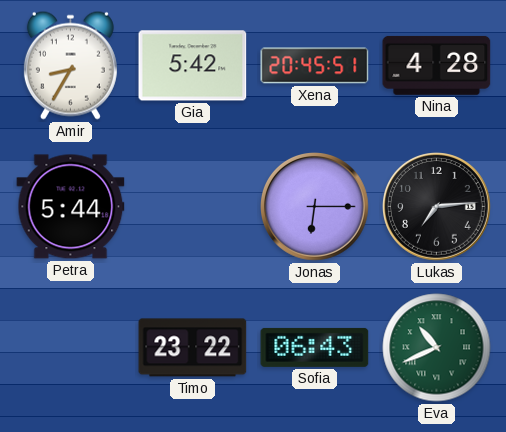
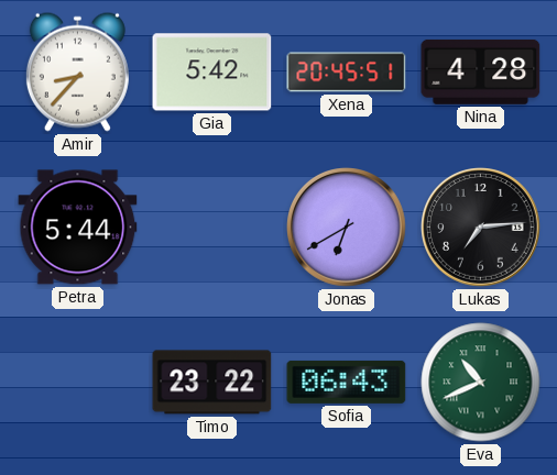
Amir: 8:35 -> 8:37 (77, 71)
Jonas: 6:15 -> 6:40 (347, 228)
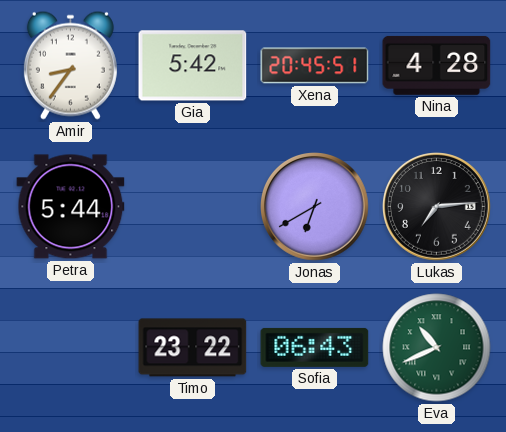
Amir: 8:37 -> 8:36 (70, 65)
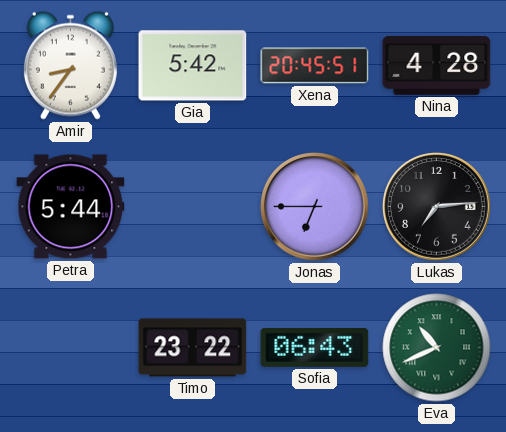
Jonas: 6:40 -> 6:45 (315, 207)
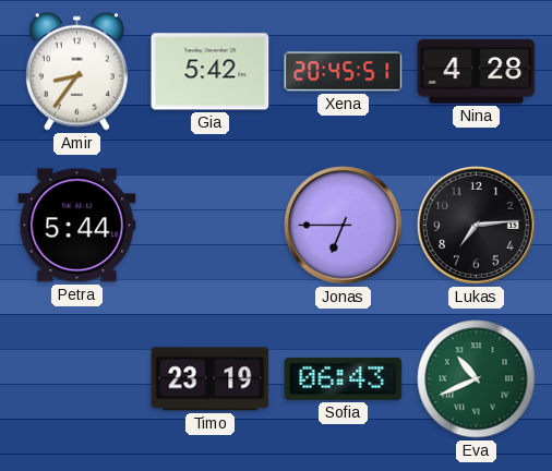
Timo: 23:22 -> 23:19 (211, 379)
